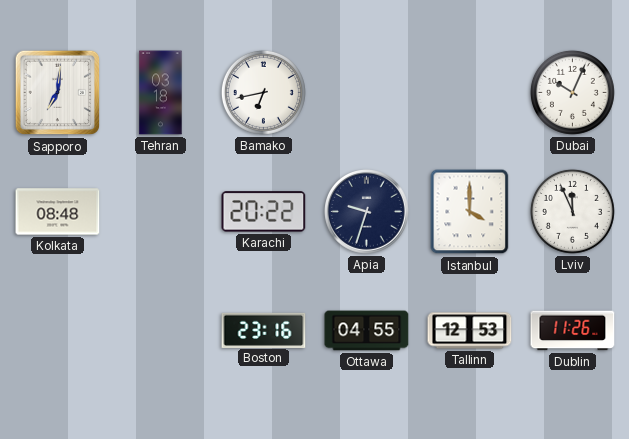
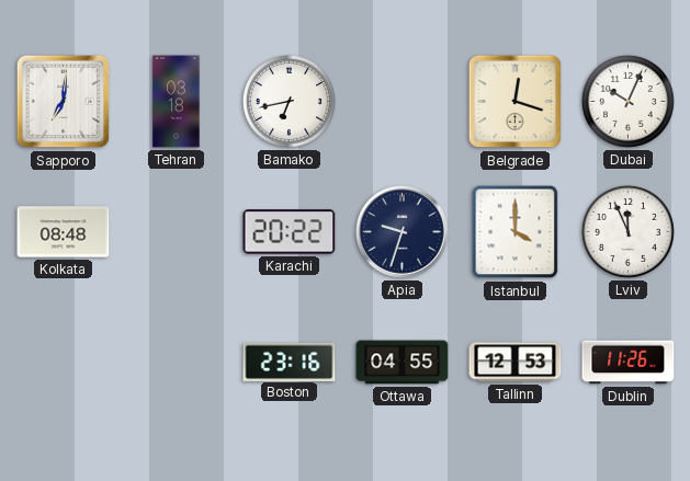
Belgrade: none -> 12:18 (516, 102)
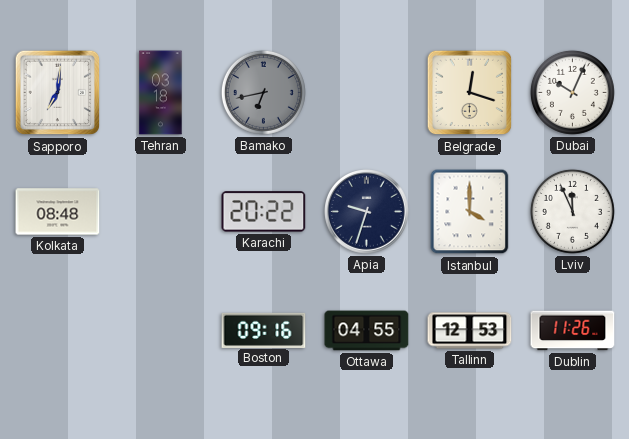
Bamako dial: white -> grey (263, 92)
Boston: 23:16 -> 09:16 (264, 330)
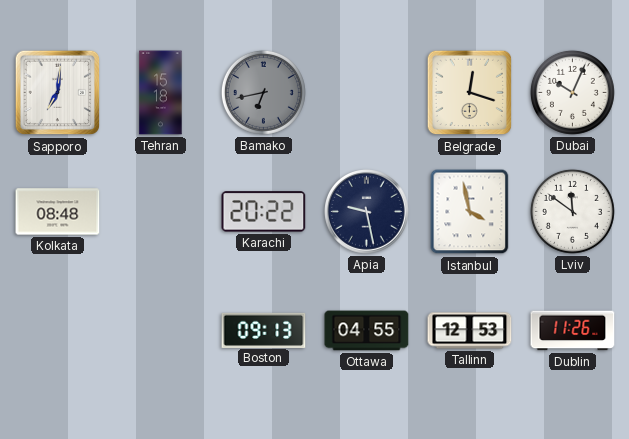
Tehran: 03:18 -> 15:18 (161, 93)
Apia: 9:33 -> 9:28 (367, 212)
Istanbul: 4:00 -> 3:58 (470, 212)
Lviv: 11:56 -> 11:51 (572, 211)
Boston: 09:16 -> 09:13 (264, 330)
